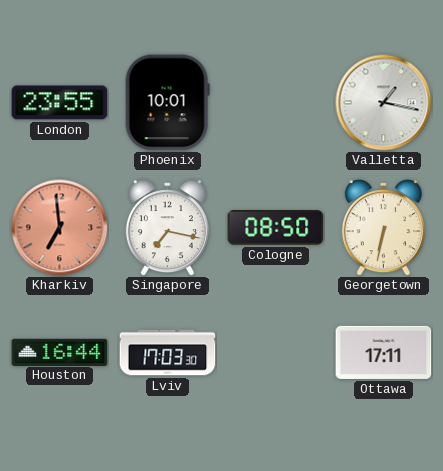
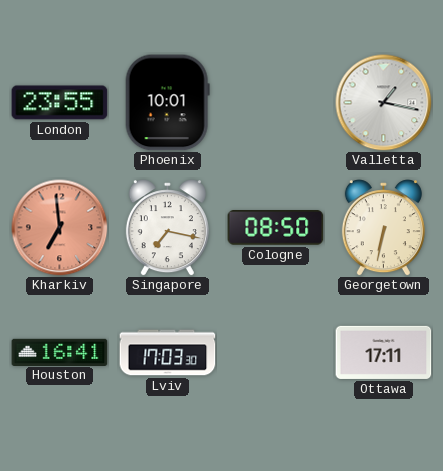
Houston: 16:44 -> 16:41 (60, 352)
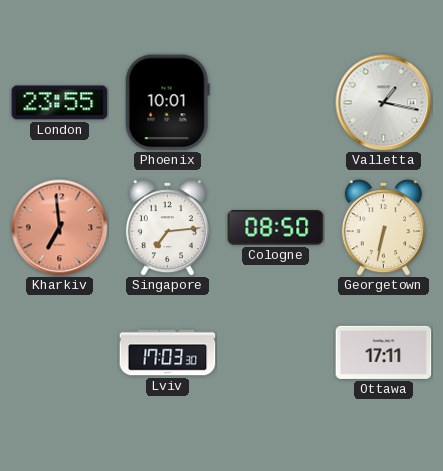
Singapore: 7:17 -> 7:14 (167, 228)
Houston: 16:41 -> none (60, 352)
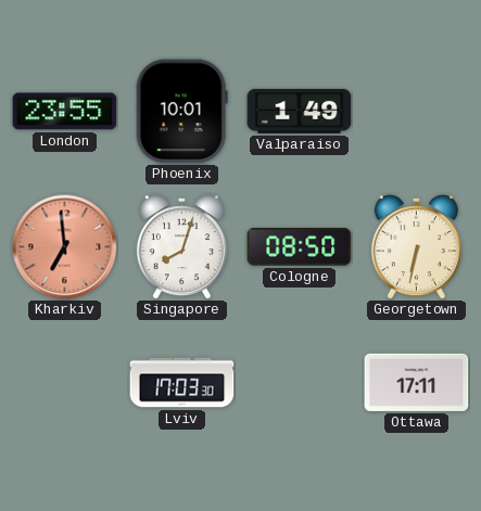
Valparaiso: none -> 1:49 (300, 111)
Valletta: 1:17 -> none (384, 103)
Singapore: 7:14 -> 8:03 (181, 247)
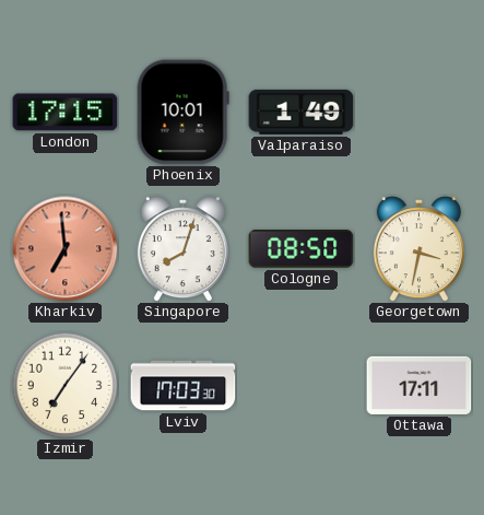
London: 23:55 -> 17:15 (66, 113)
Georgetown: 6:32 -> 3:32 (418, 249)
Izmir: none -> 7:06 (64, 385)
